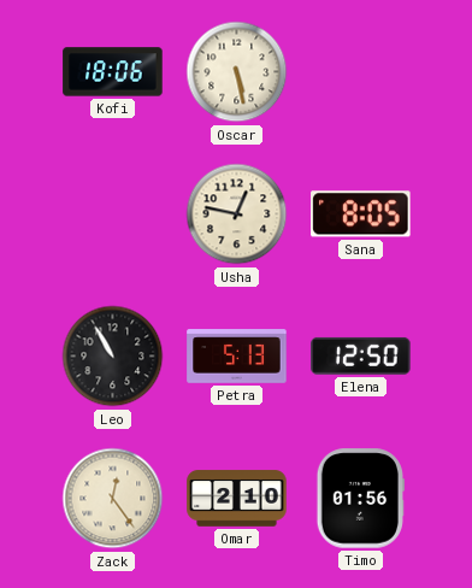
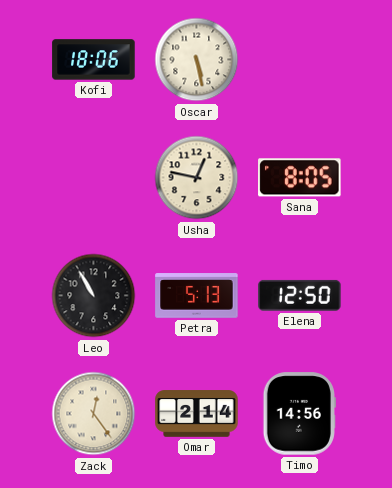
Omar: 2:10 -> 2:14 (197, 414)
Timo: 01:56 -> 14:56 (299, 414)
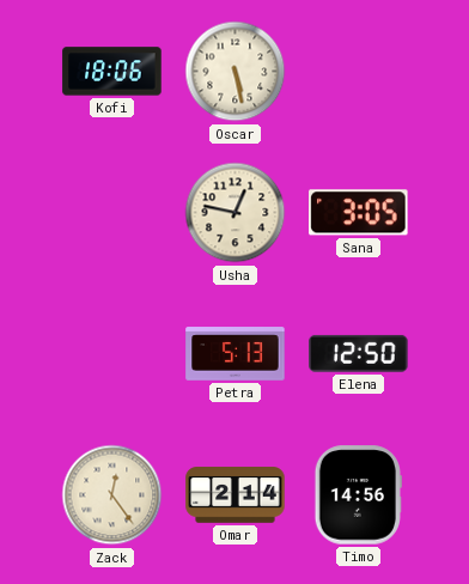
Sana: 8:05 -> 3:05 (359, 213)
Leo: 10:55 -> none (94, 296)
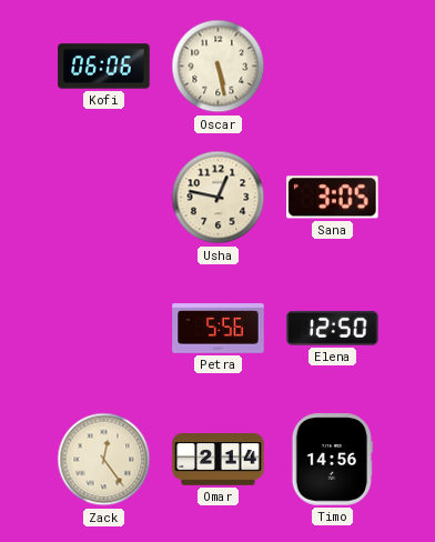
Kofi: 18:06 -> 06:06 (104, 67)
Petra: 5:13 -> 5:56 (219, 329)
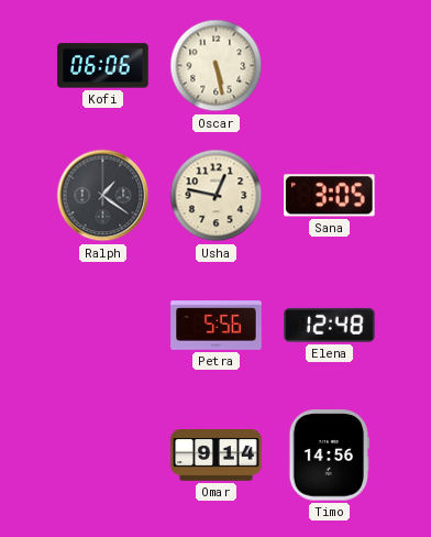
Ralph: none -> 1:21 (103, 196)
Elena: 12:50 -> 12:48 (330, 325)
Zack: 12:24 -> none (104, 460)
Omar: 2:14 -> 9:14 (217, 456)
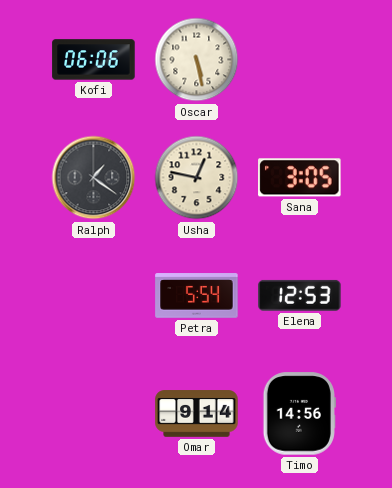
Petra: 5:56 -> 5:54 (197, 296)
Elena: 12:48 -> 12:53 (300, 295)
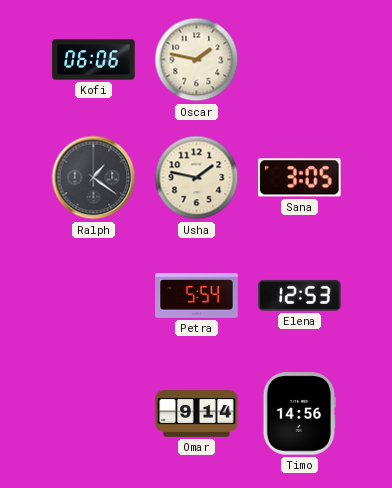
Oscar: 5:28 -> 1:47 (197, 60)
Usha: 12:47 -> 1:47 (197, 178)
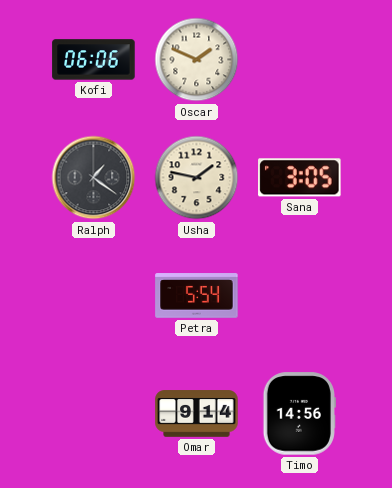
Oscar: 1:47 -> 1:49 (197, 60)
Elena: 12:53 -> none (300, 295)
